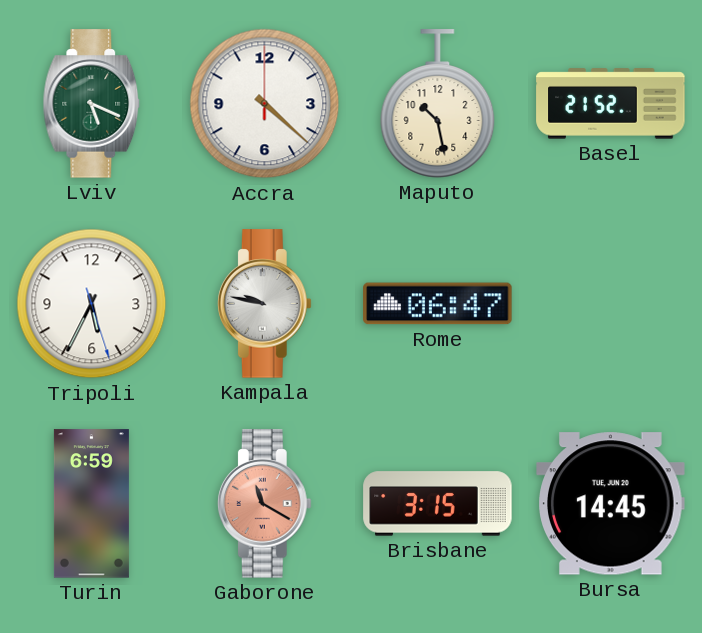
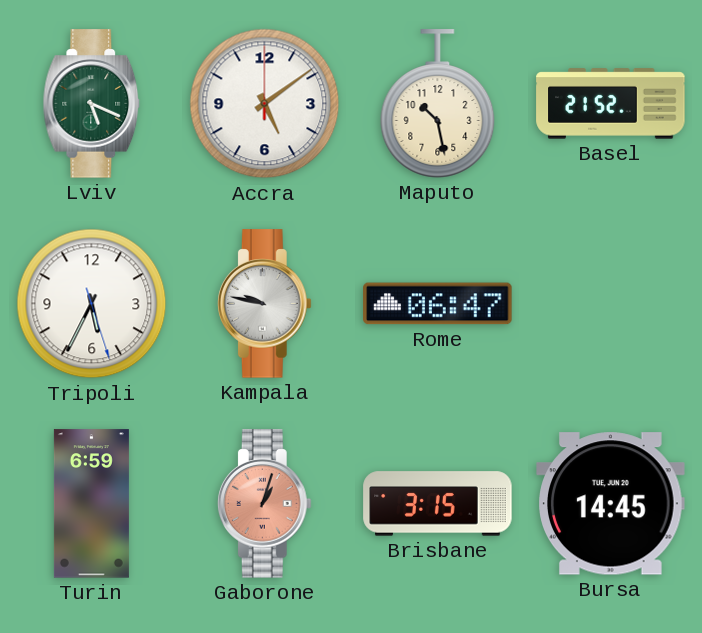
Accra: 4:22 -> 5:09 (265, 104)
Gaborone: 11:20 -> 1:03 (264, 504)
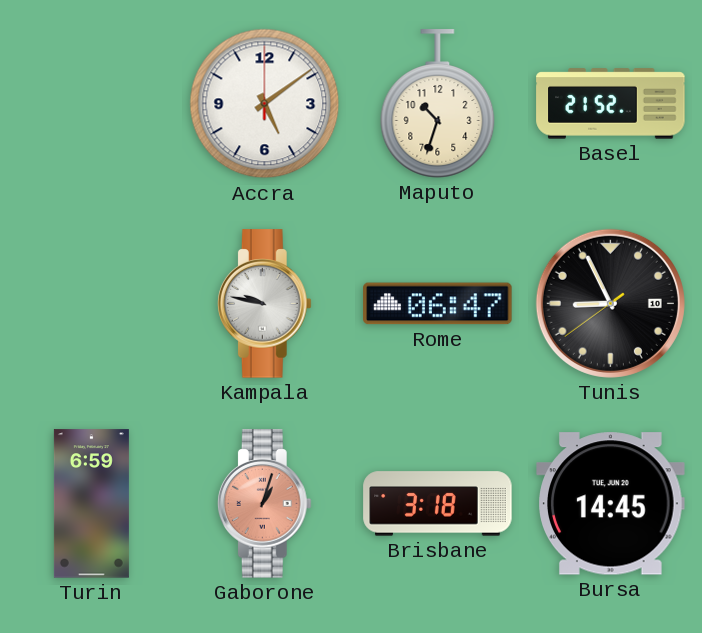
Lviv: 5:19 -> none (92, 104)
Maputo: 10:28 -> 10:33 (438, 104)
Tripoli: 5:34 -> none (92, 304)
Tunis: none -> 8:55 (610, 303)
Brisbane: 3:15 -> 3:18 (438, 504)
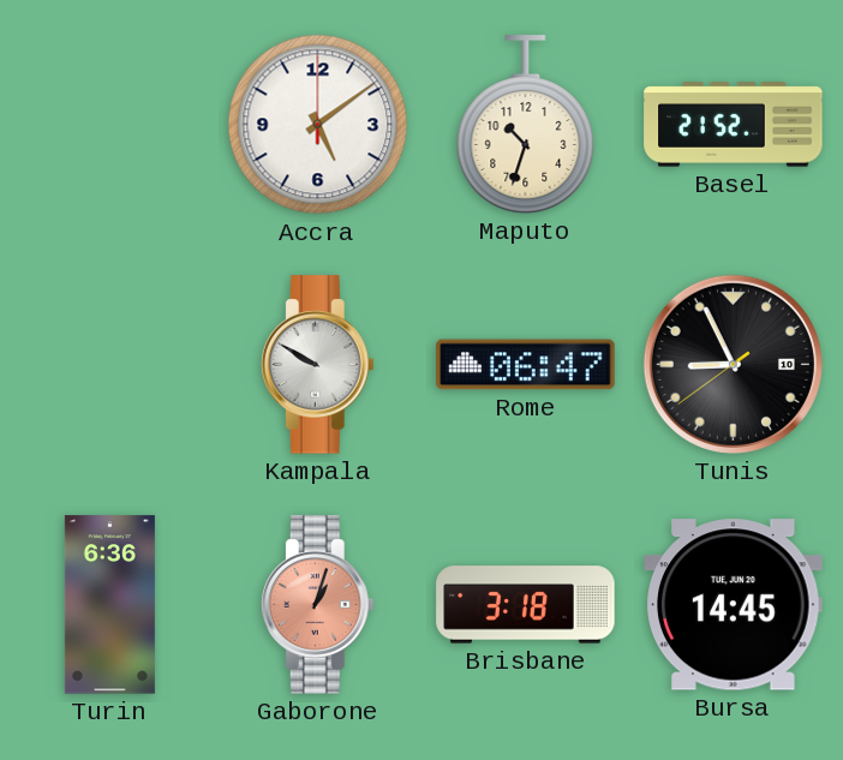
Kampala: 9:47 -> 9:50 (317, 365)
Turin: 6:59 -> 6:36 (109, 605)
